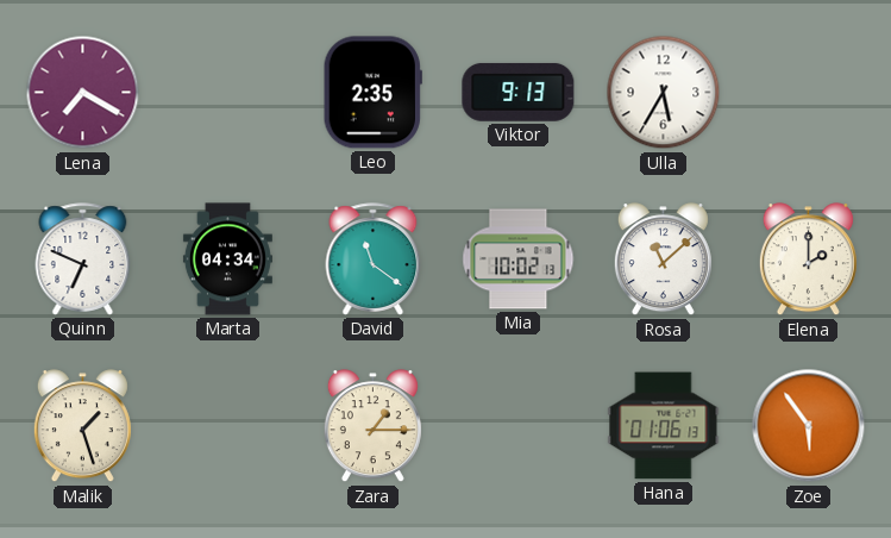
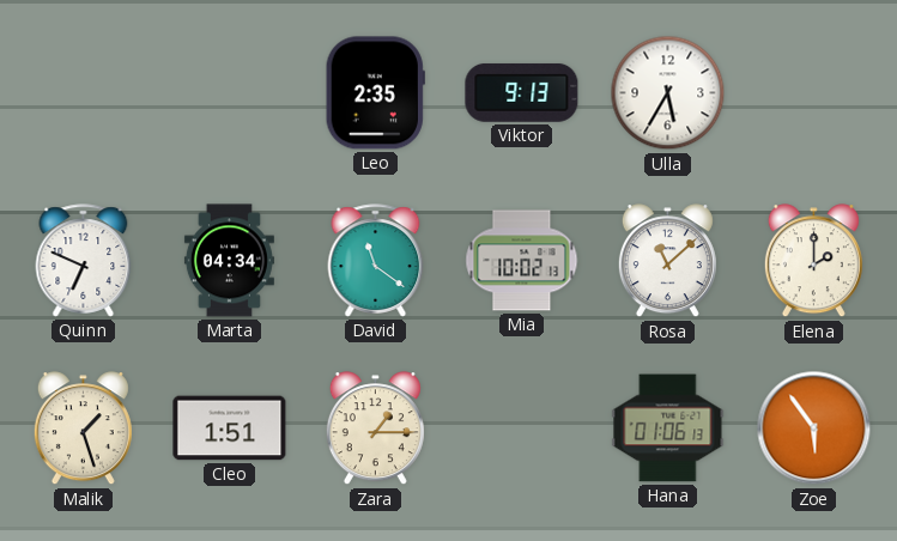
Lena: 7:20 -> none (83, 93)
Cleo: none -> 1:51 (230, 428)
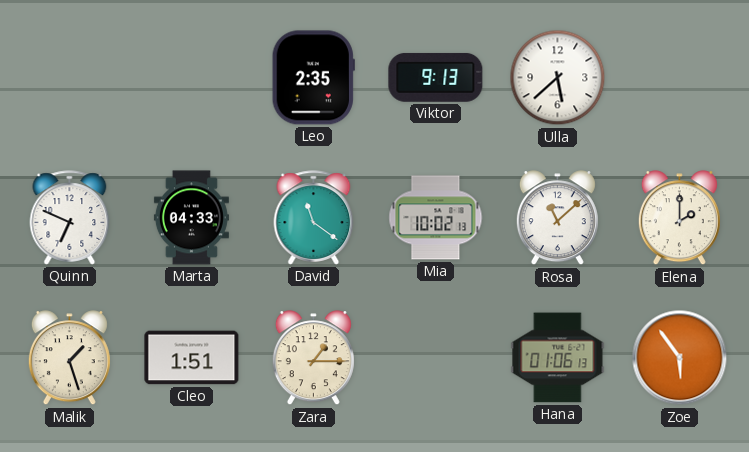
Ulla: 5:35 -> 5:38 (558, 78)
Marta: 04:34 -> 04:33 (191, 218)
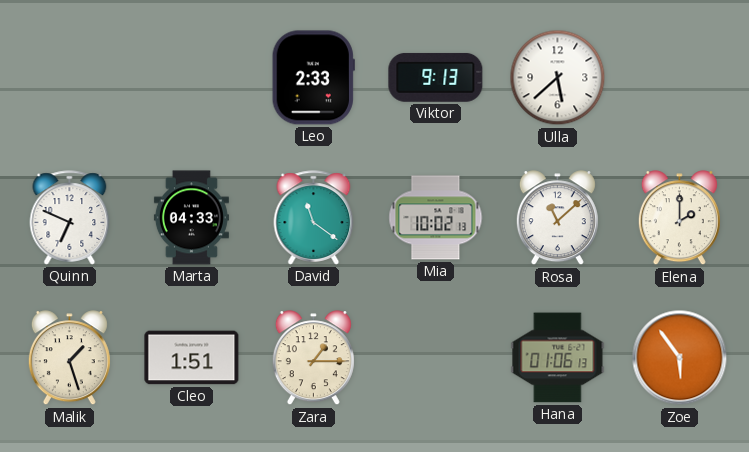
Leo: 2:35 -> 2:33 (313, 78)
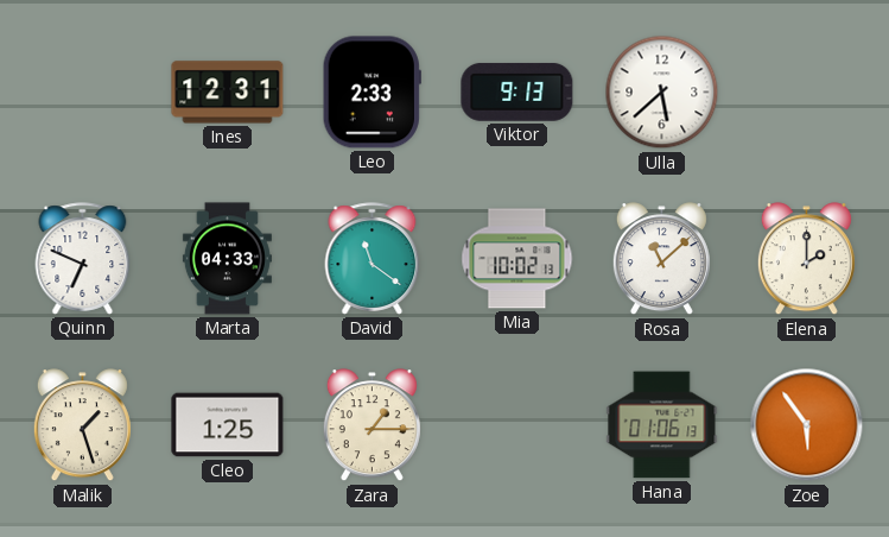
Ines: none -> 12:31 (228, 93)
Cleo: 1:51 -> 1:25 (228, 425)
